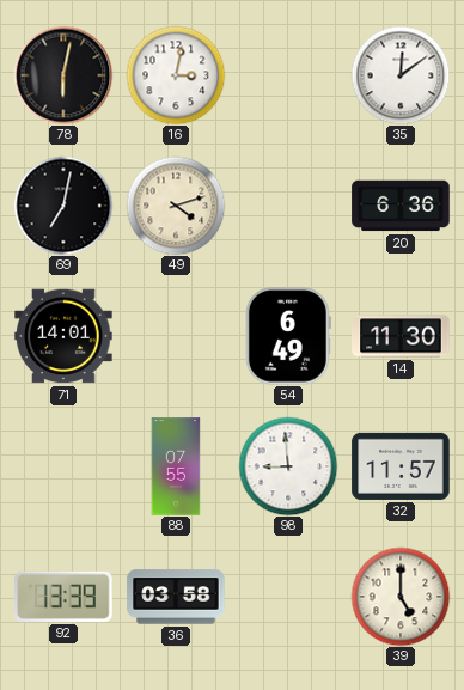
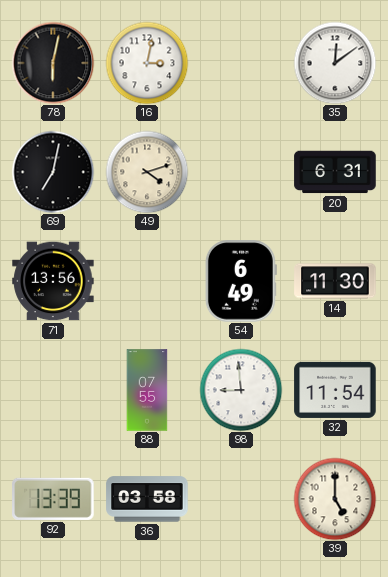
20: 6:36 -> 6:31 (335, 172)
71: 14:01 -> 13:56 (53, 281)
32: 11:57 -> 11:54 (335, 390)
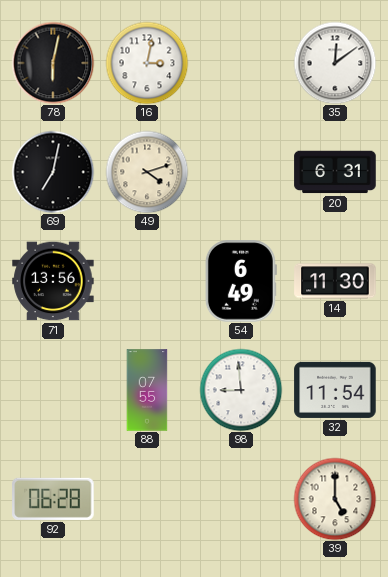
92: 13:39 -> 06:28 (53, 499)
36: 03:58 -> none (147, 499)
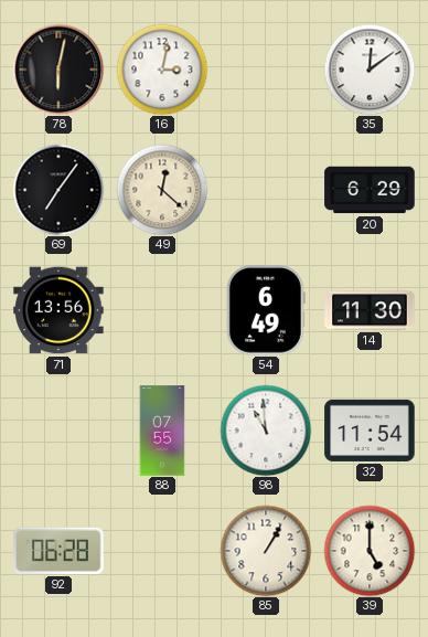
69: 7:02 -> 7:06 (58, 190)
49: 4:12 -> 12:22 (162, 190)
20: 6:31 -> 6:29 (370, 190)
98: 8:59 -> 10:59 (266, 431)
85: none -> 1:05 (266, 551)
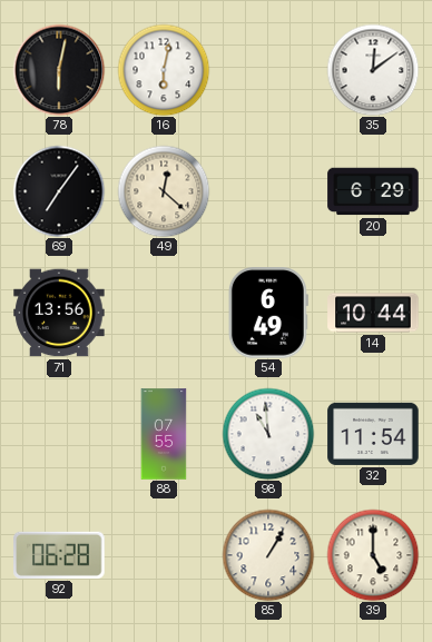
16: 3:02 -> 6:02 (164, 70)
14: 11:30 -> 10:44 (373, 313)
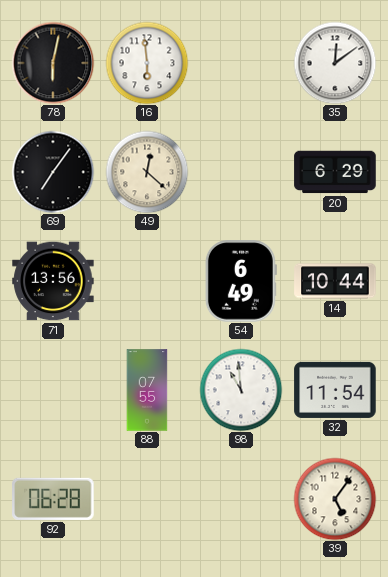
16: 6:02 -> 5:59 (147, 63)
85: 1:05 -> none (268, 555)
39: 5:00 -> 5:06 (335, 499)
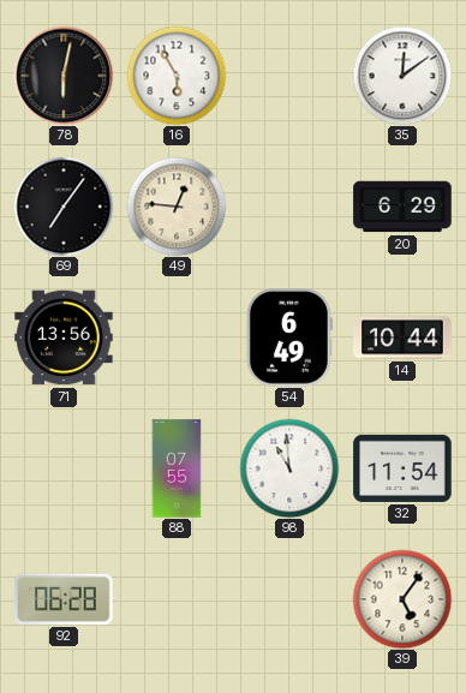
16: 5:59 -> 5:55 (177, 76)
49: 12:22 -> 12:46 (177, 207)
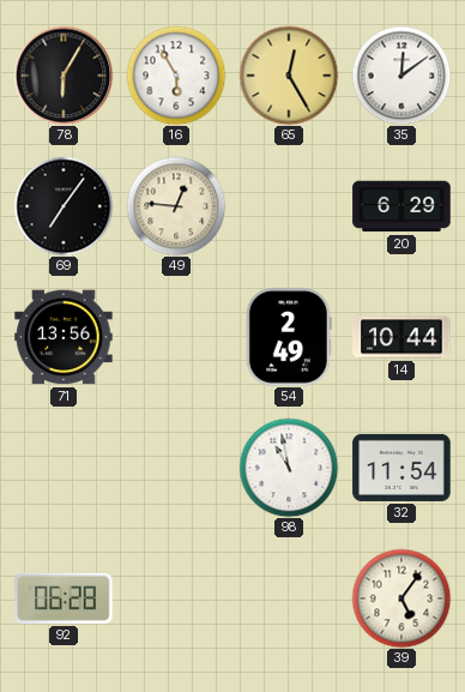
78: 6:02 -> 6:05 (64, 76)
65: none -> 12:25 (289, 76)
54: 6:49 -> 2:49 (289, 337)
88: 07:55 -> none (177, 468)
98: 10:59 -> 10:58 (289, 468)
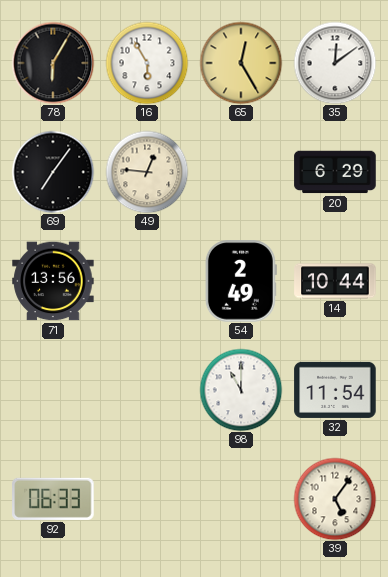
98: 10:58 -> 11:00 (241, 390)
92: 06:28 -> 06:33 (53, 499)
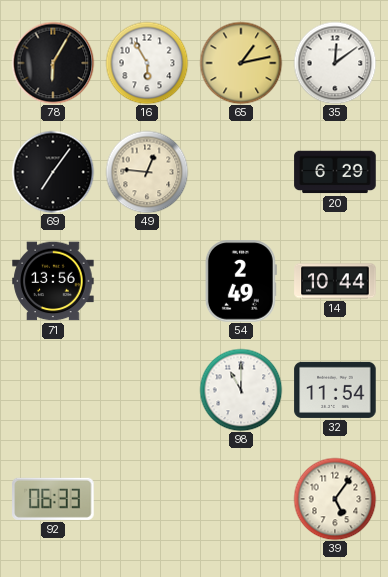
65: 12:25 -> 1:13 (241, 63)
